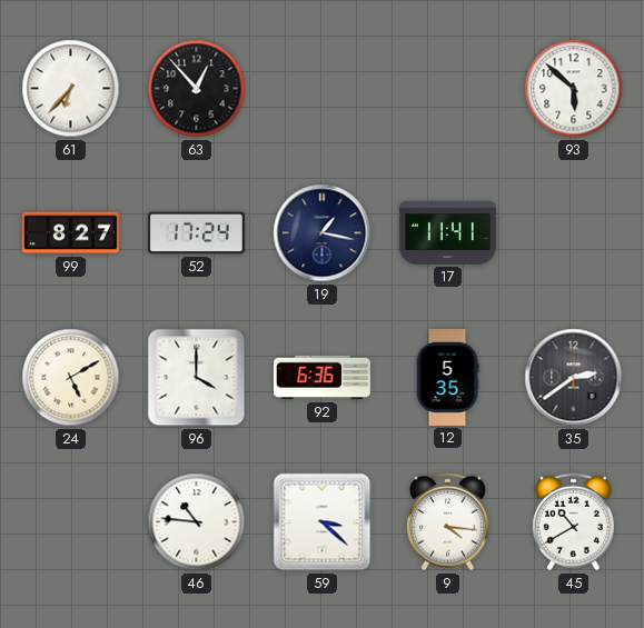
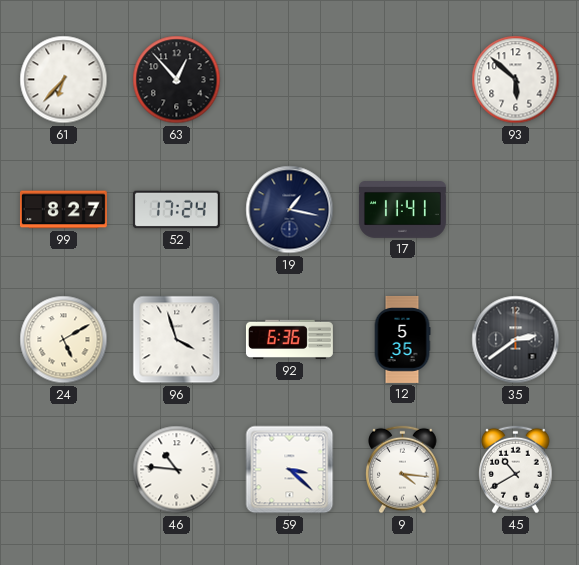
96: 4:00 -> 3:57 (177, 340)
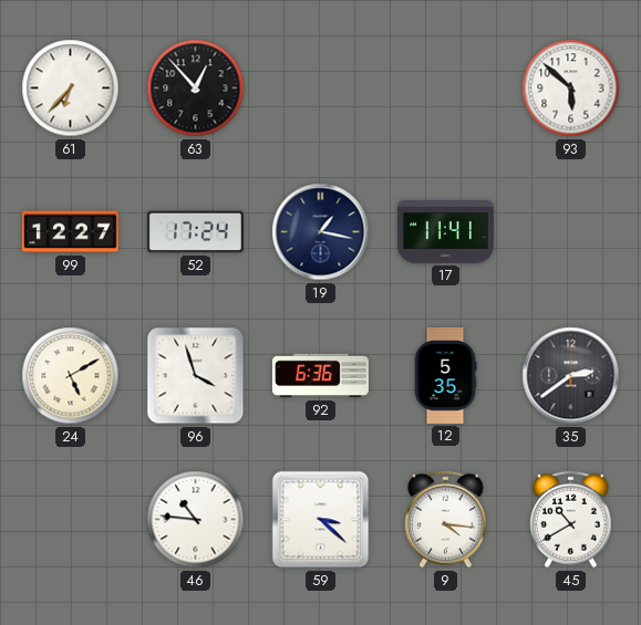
99: 8:27 -> 12:27 (70, 232)
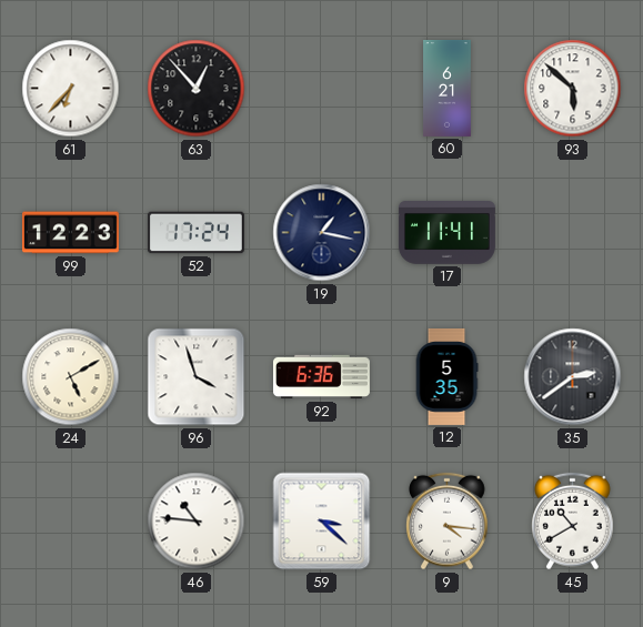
60: none -> 6:21 (448, 89)
99: 12:27 -> 12:23 (70, 233)
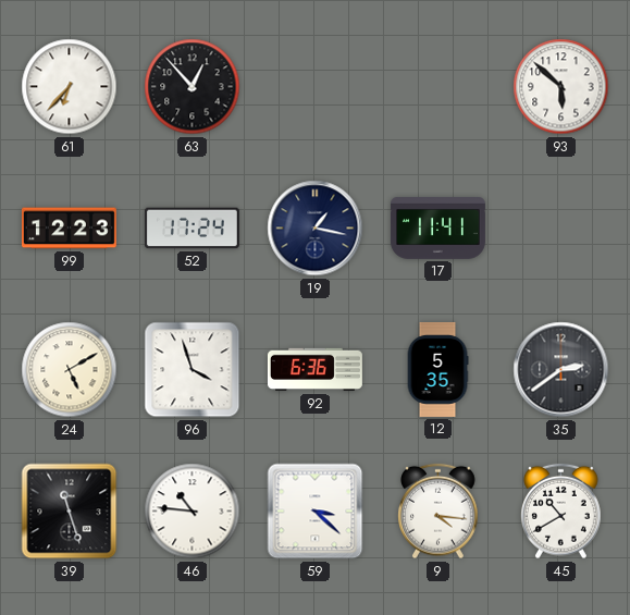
60: 6:21 -> none (448, 89)
39: none -> 11:27 (70, 512)
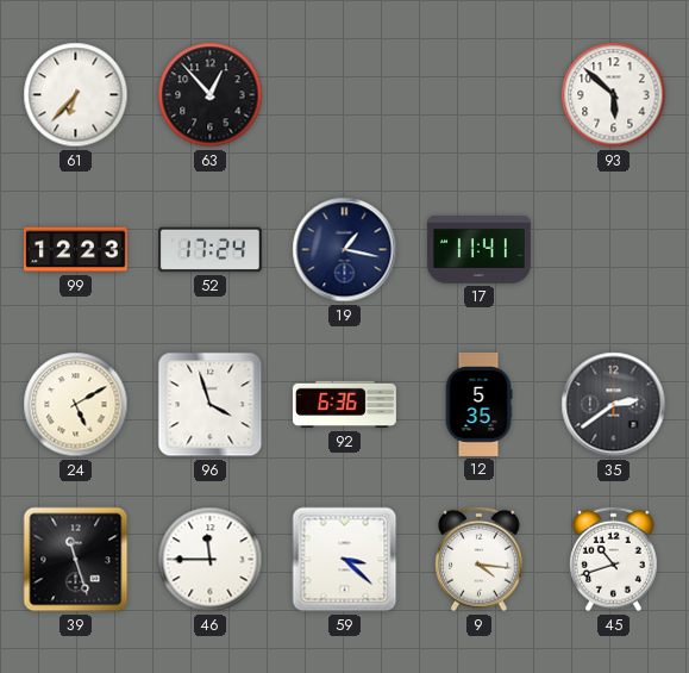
46: 10:46 -> 11:45 (211, 560)
45: 10:40 -> 10:42 (614, 560)
